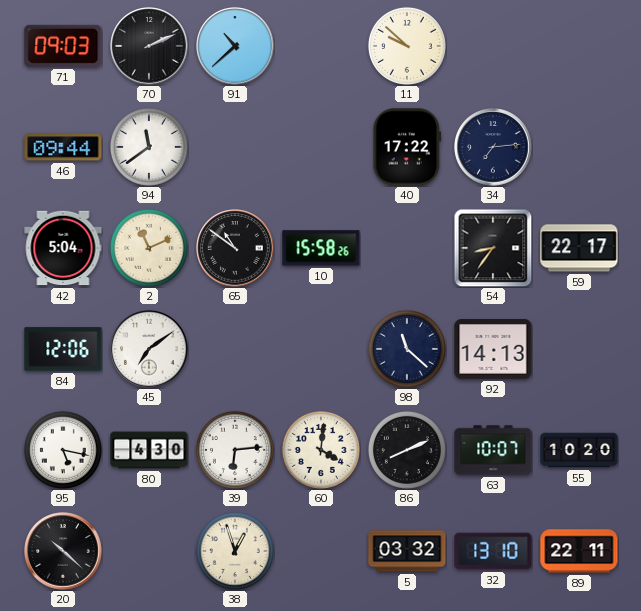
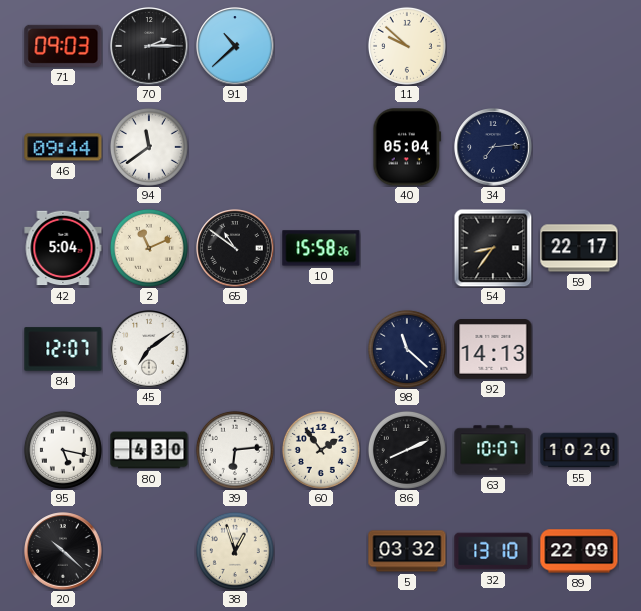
70: 2:11 -> 2:15 (149, 46)
40: 17:22 -> 05:04 (407, 147)
84: 12:06 -> 12:07 (63, 349)
60: 4:01 -> 1:54 (321, 450)
89: 22:11 -> 22:09 (579, 551)
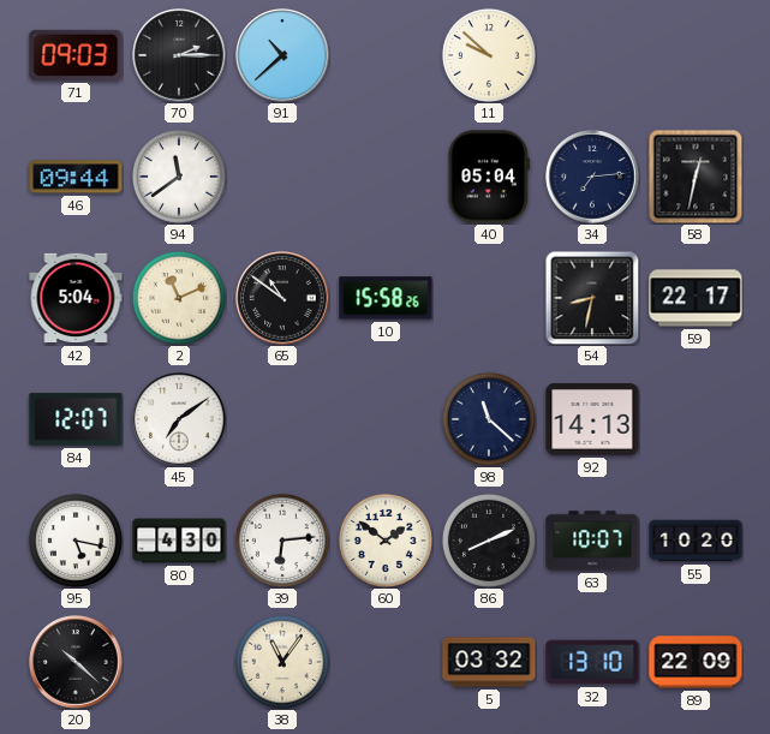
58: none -> 12:32 (696, 177)
54: 8:36 -> 8:32 (592, 298)
60: 1:54 -> 1:51 (386, 541)
38: 12:57 -> 11:06 (282, 662)
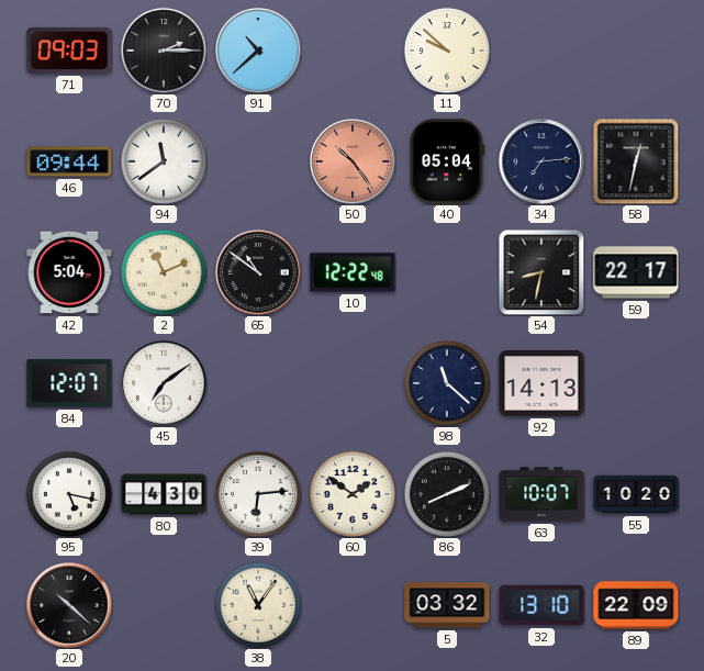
50: none -> 10:24 (353, 161)
10: 15:58 -> 12:22 (353, 272)
